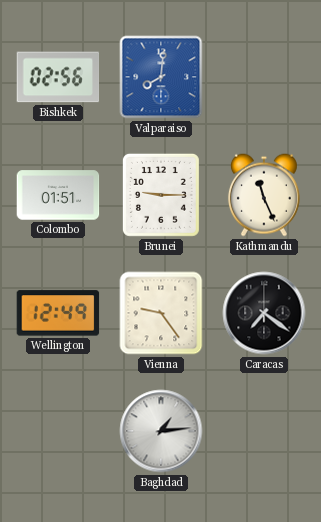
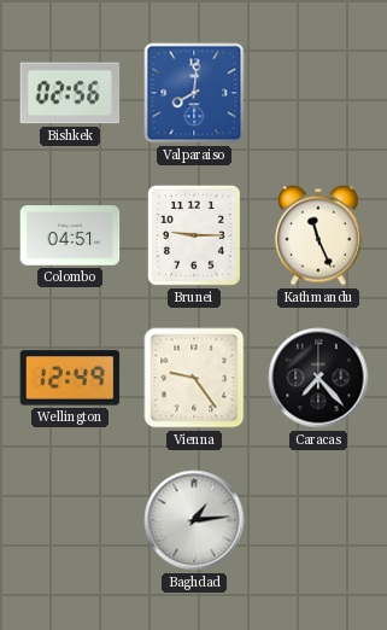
Colombo: 01:51 -> 04:51 (70, 235)
Caracas: 7:21 -> 7:23 (318, 378)
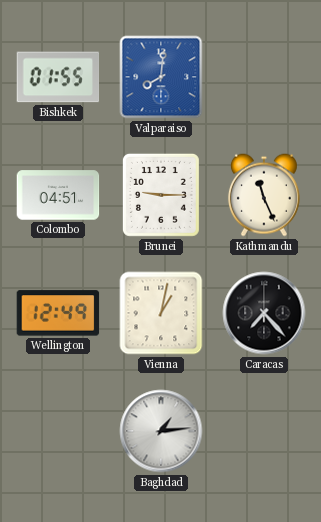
Bishkek: 02:56 -> 01:55 (58, 77)
Vienna: 9:24 -> 1:02 (161, 313)
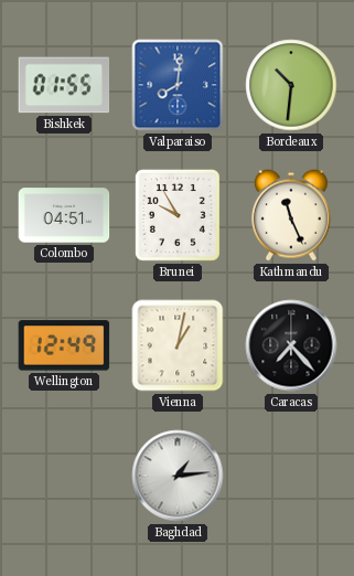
Bordeaux: none -> 10:31 (291, 85)
Brunei: 9:15 -> 9:55 (178, 215)
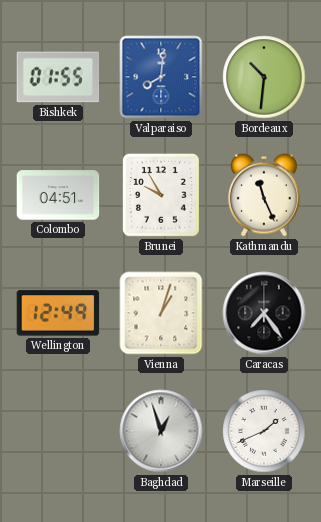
Vienna: 1:02 -> 1:03 (161, 313)
Caracas: 7:23 -> 7:24 (264, 313)
Baghdad: 1:14 -> 12:57 (161, 431)
Marseille: none -> 1:41 (264, 431)
